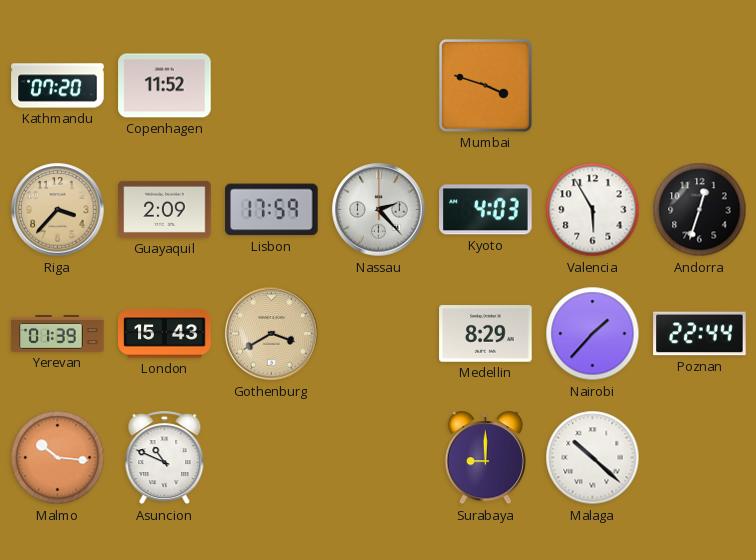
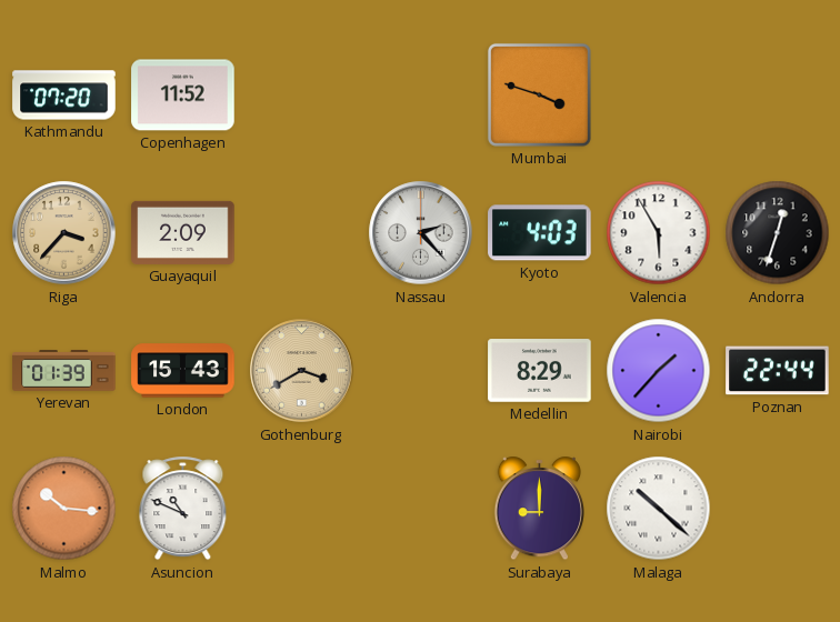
Lisbon: 17:59 -> none (272, 210)
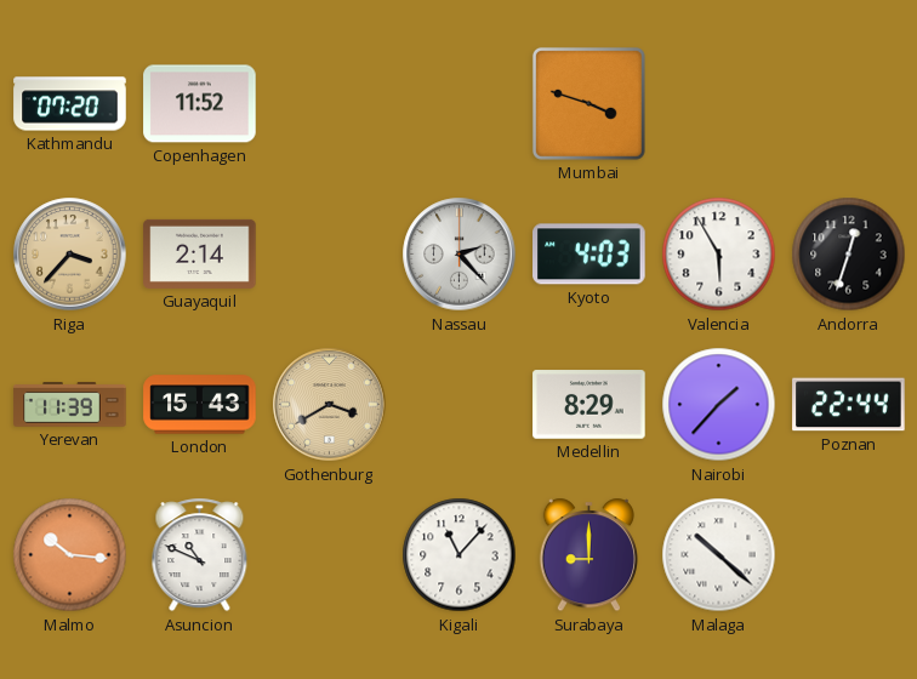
Guayaquil: 2:09 -> 2:14 (200, 253)
Yerevan: 01:39 -> 11:39 (70, 405)
Kigali: none -> 11:07 (460, 555)
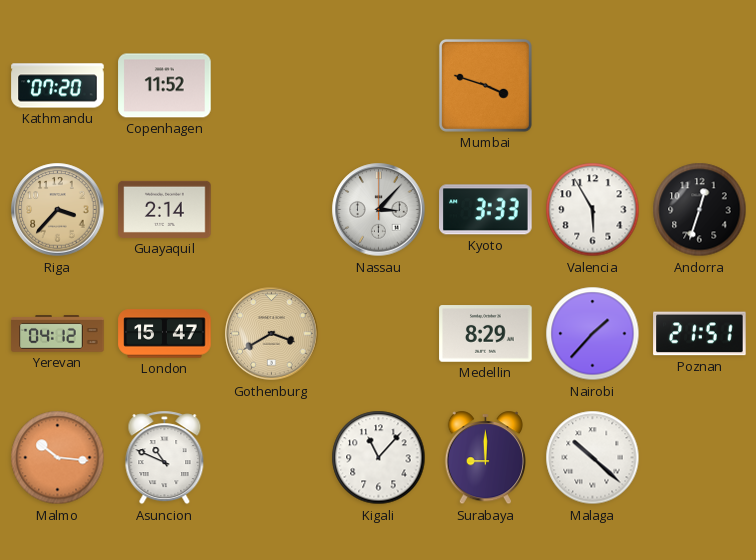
Nassau: 2:23 -> 3:07 (379, 210)
Kyoto: 4:03 -> 3:33 (486, 210)
Yerevan: 11:39 -> 04:12 (58, 334)
London: 15:43 -> 15:47 (165, 334)
Poznan: 22:44 -> 21:51 (700, 334)
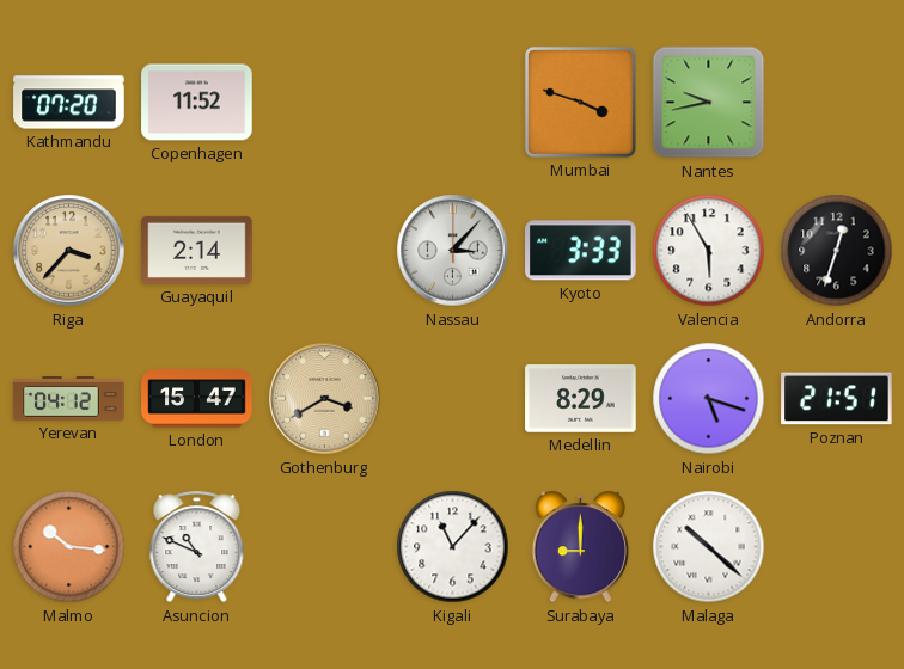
Nantes: none -> 9:43 (709, 103)
Nairobi: 1:37 -> 5:18 (709, 399)
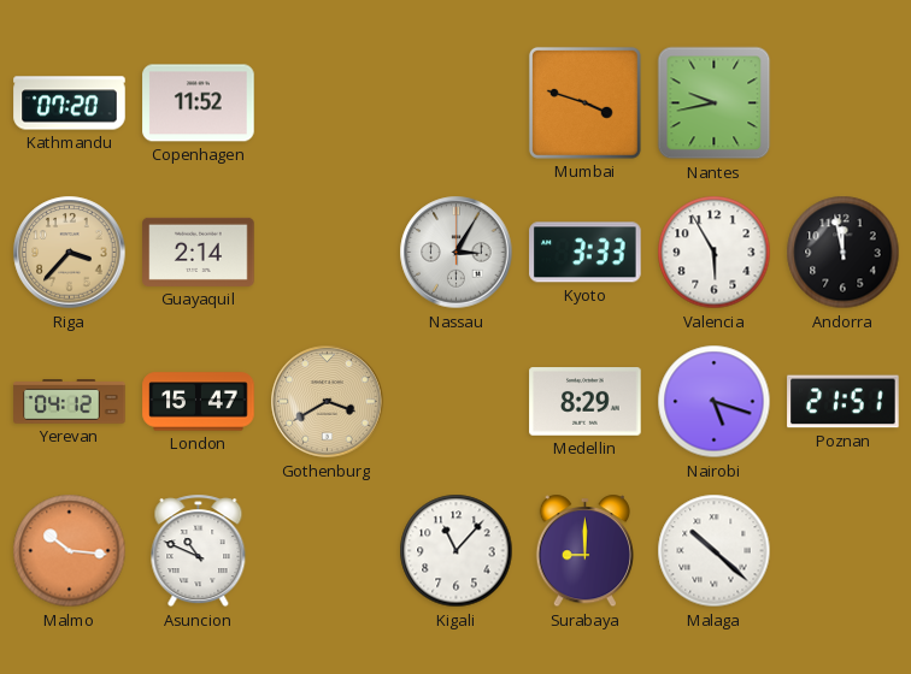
Nassau: 3:07 -> 3:05 (457, 253)
Andorra: 12:33 -> 11:58 (844, 253)
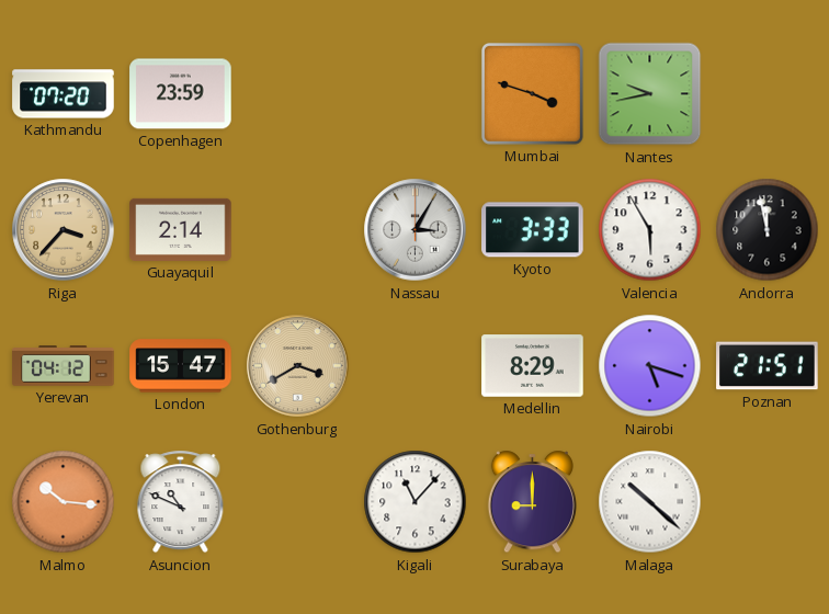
Copenhagen: 11:52 -> 23:59 (181, 94)
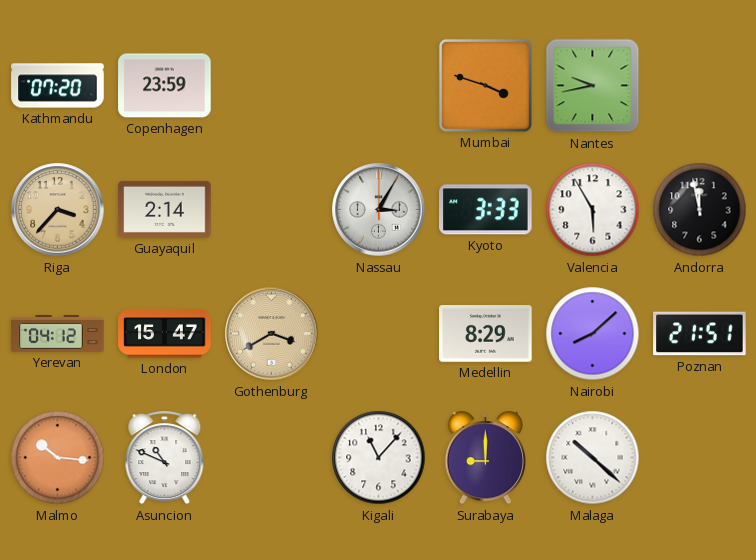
Nairobi: 5:18 -> 8:08 (593, 334)
